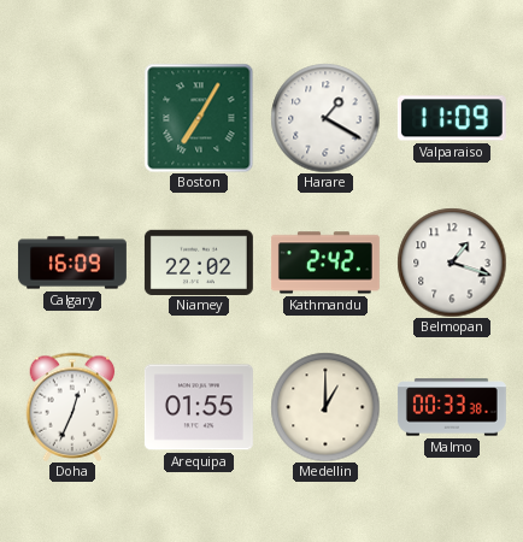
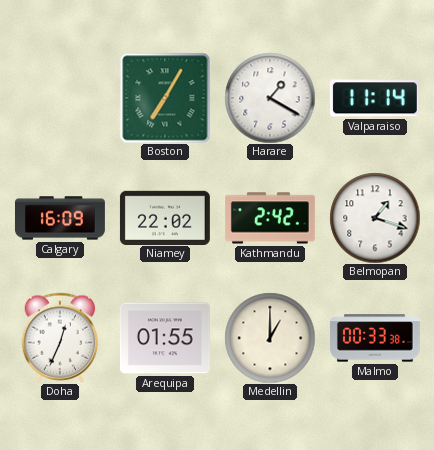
Valparaiso: 11:09 -> 11:14 (375, 98)
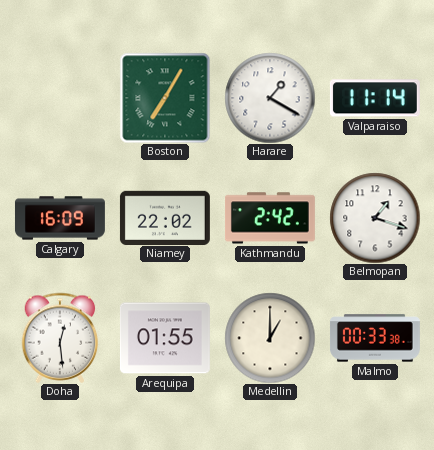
Doha: 12:34 -> 12:29 (60, 338)
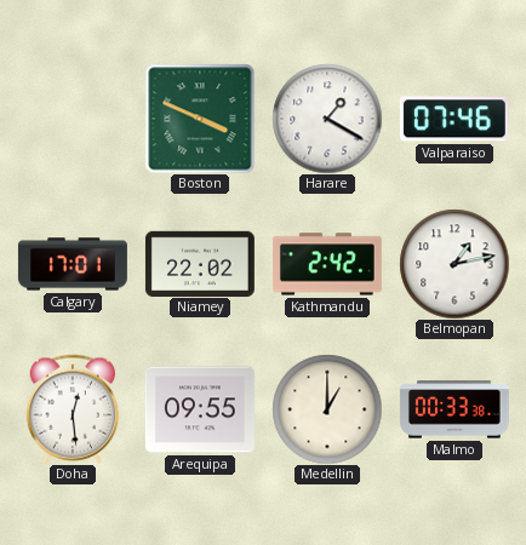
Boston: 7:05 -> 3:49 (200, 119)
Valparaiso: 11:14 -> 07:46 (454, 119)
Calgary: 16:09 -> 17:01 (73, 264)
Belmopan: 1:18 -> 1:13 (454, 264)
Arequipa: 01:55 -> 09:55 (200, 409)
